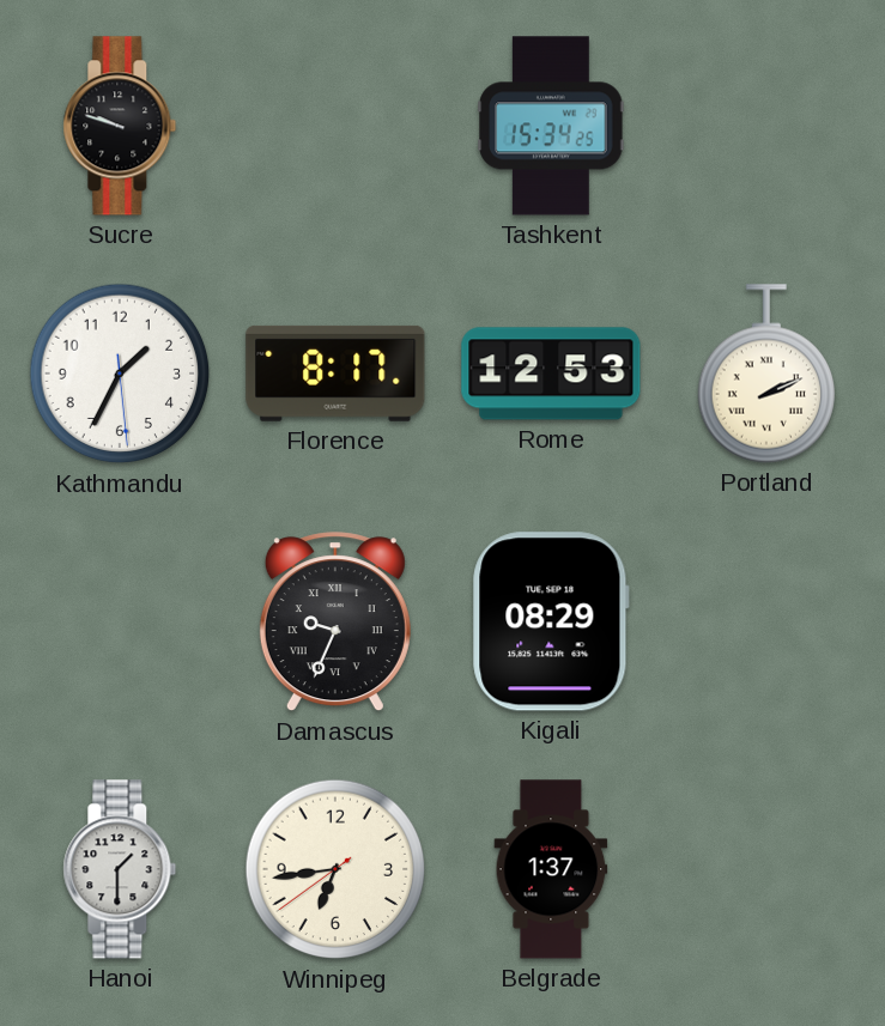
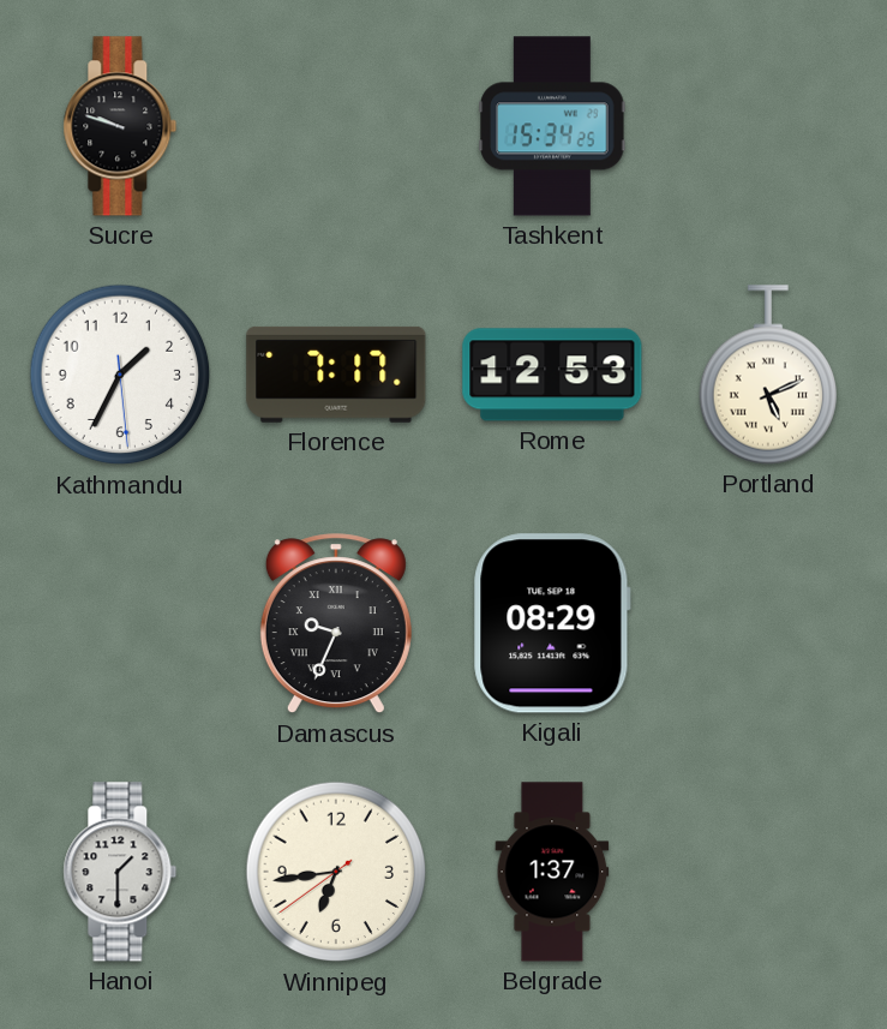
Florence: 8:17 -> 7:17 (336, 375)
Portland: 2:11 -> 5:11 (767, 375)
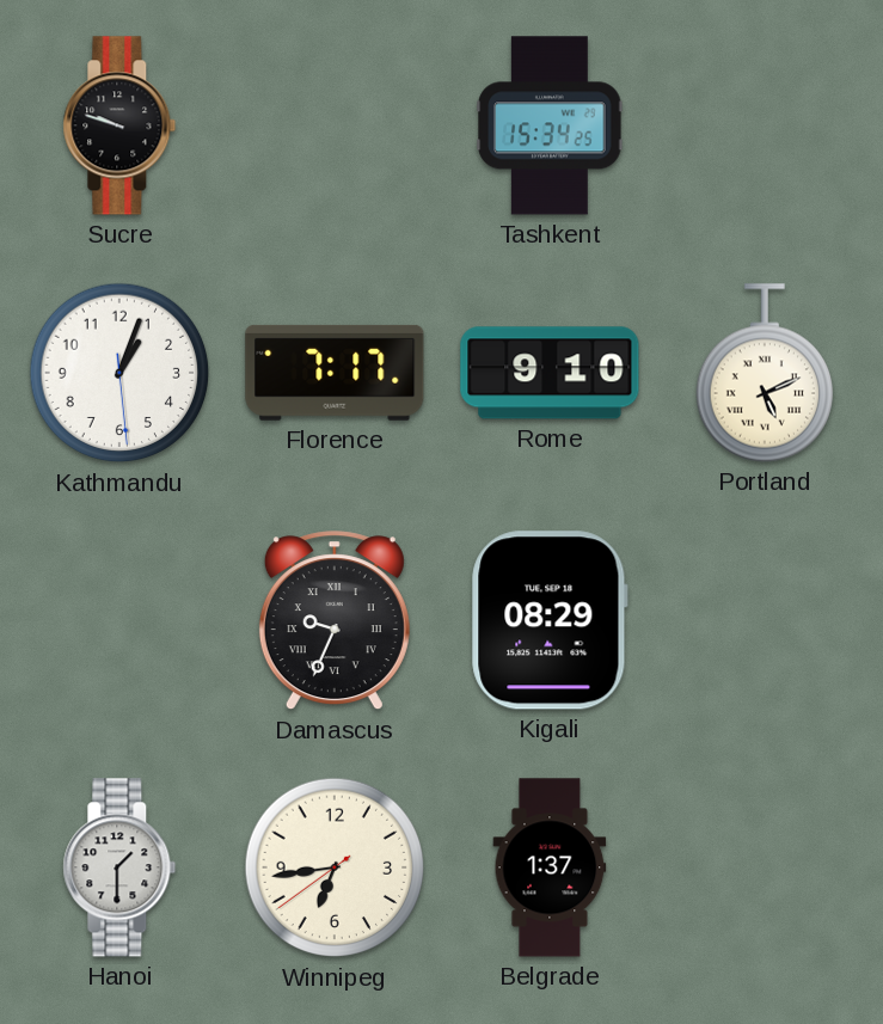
Kathmandu: 1:34 -> 1:03 (119, 373)
Rome: 12:53 -> 9:10 (550, 373)
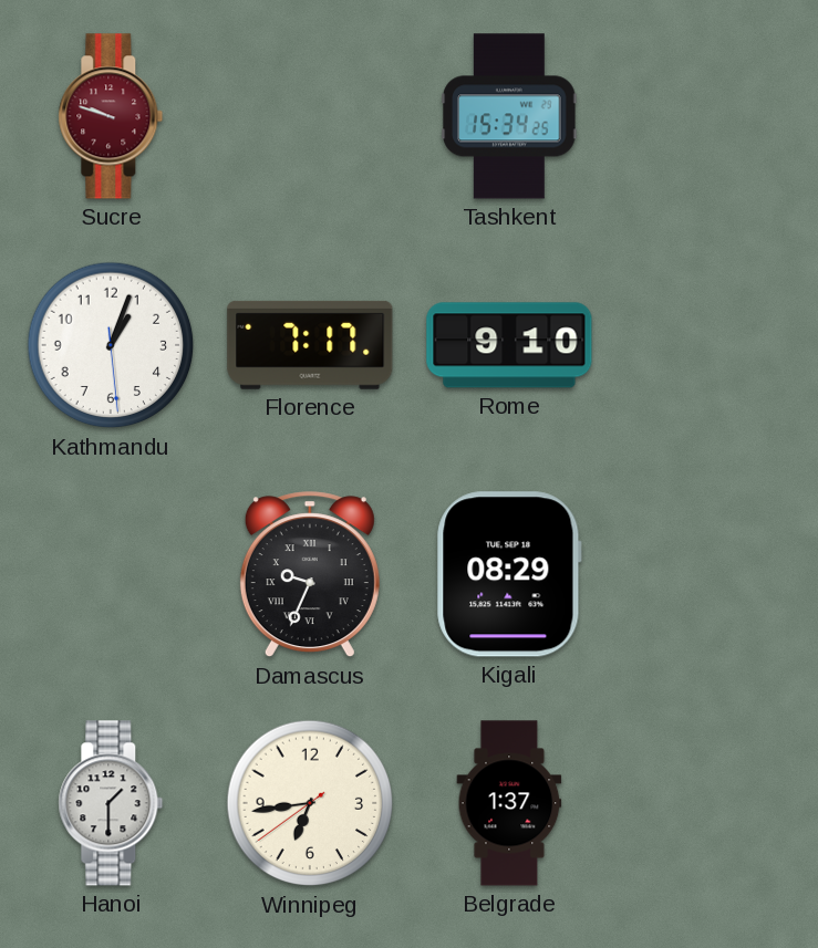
Sucre dial: black -> burgundy (111, 116)
Portland: 5:11 -> none (764, 373)
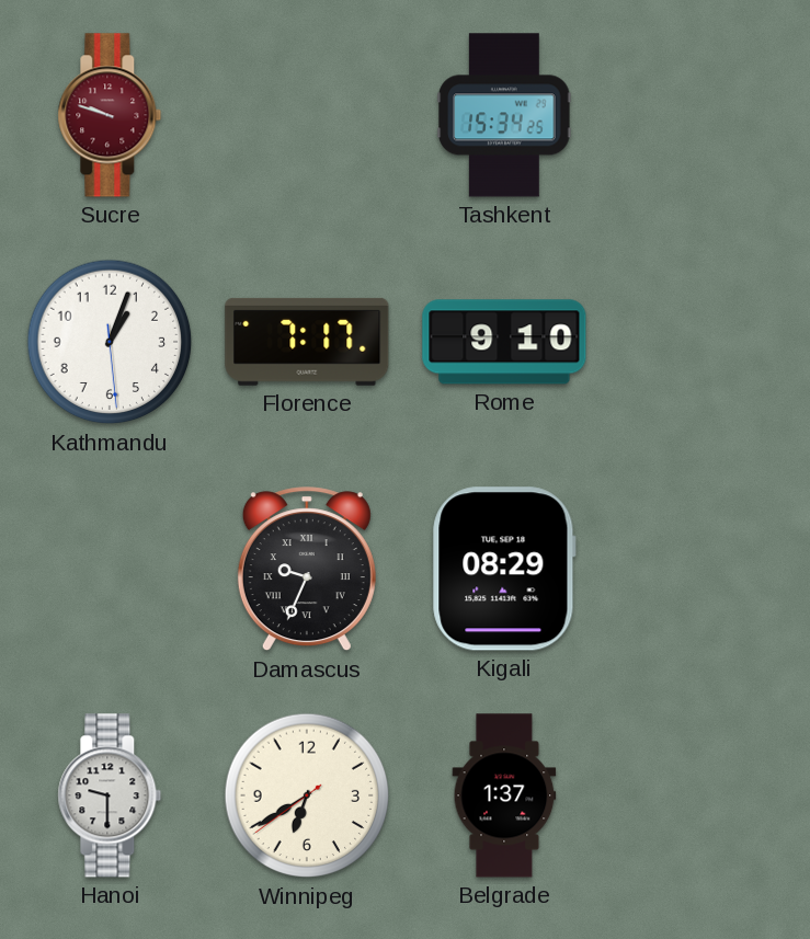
Hanoi: 1:30 -> 9:30 (110, 795)
Winnipeg: 6:43 -> 6:39 (307, 795)
